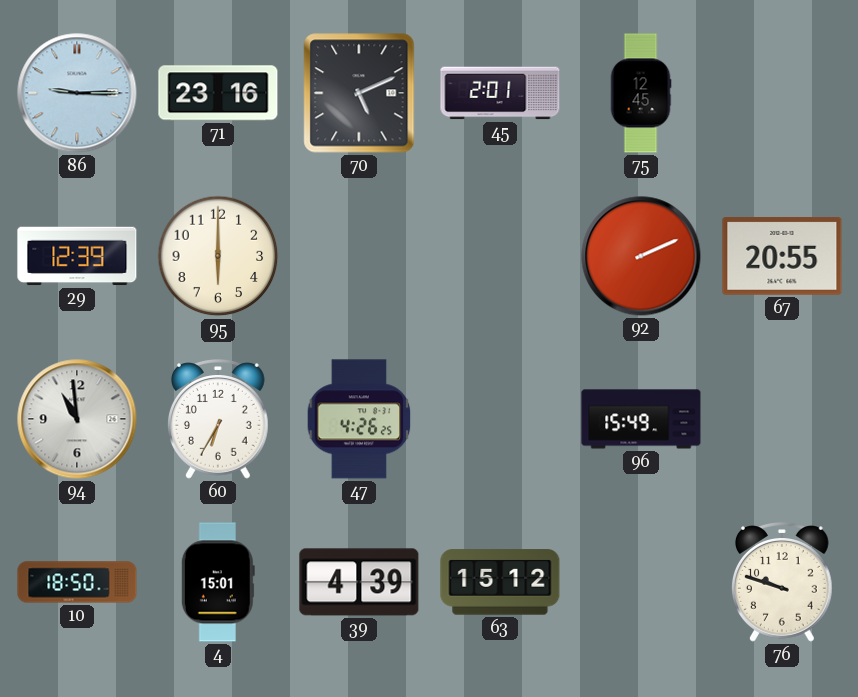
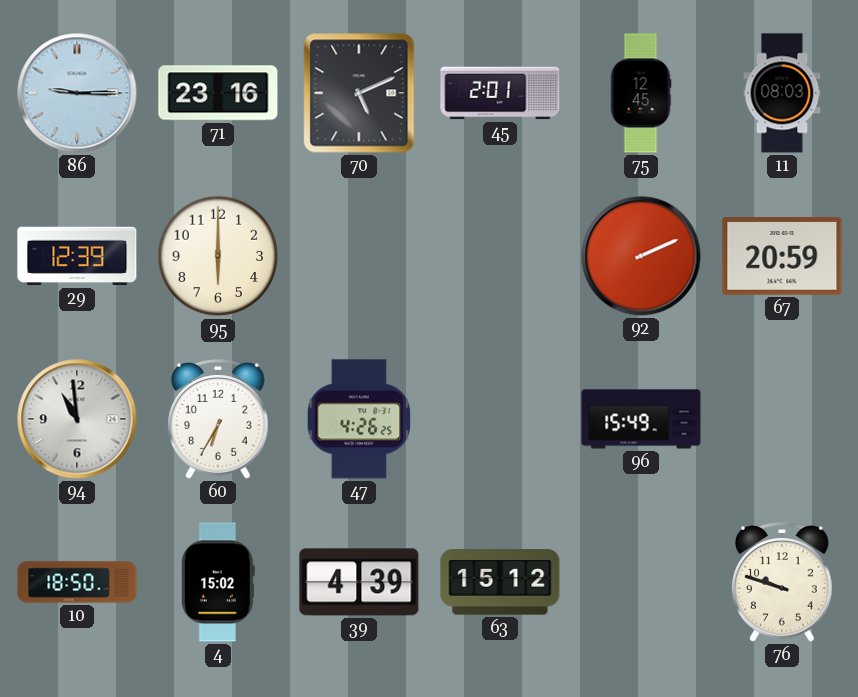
11: none -> 08:03 (782, 93)
67: 20:55 -> 20:59 (782, 257)
4: 15:01 -> 15:02 (218, 582)
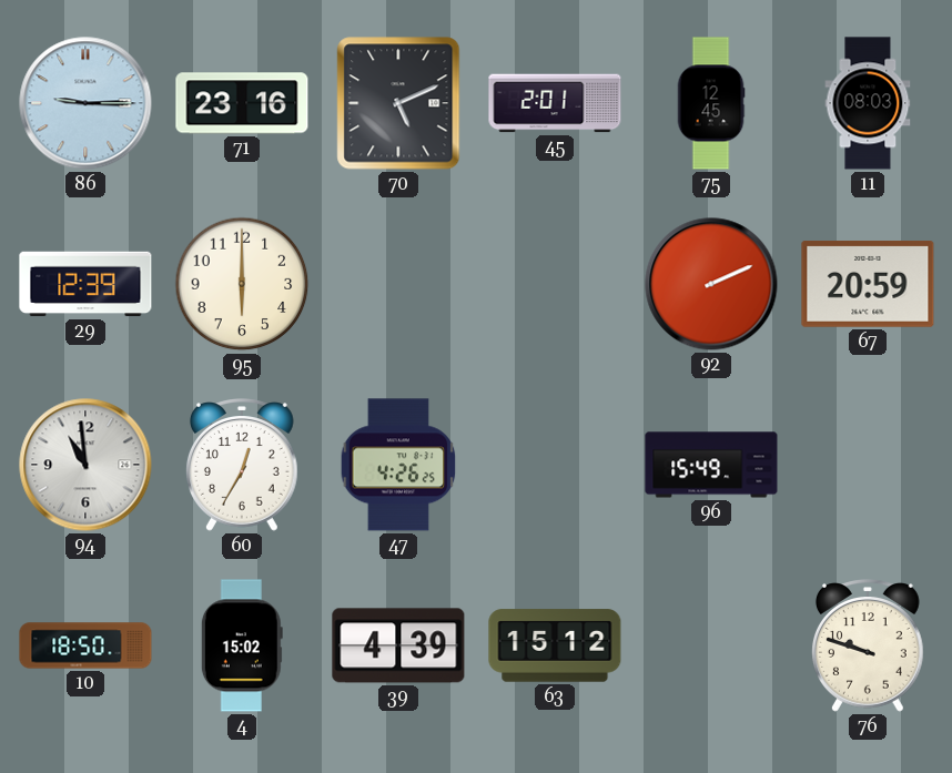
60: 6:35 -> 12:35 (242, 465)
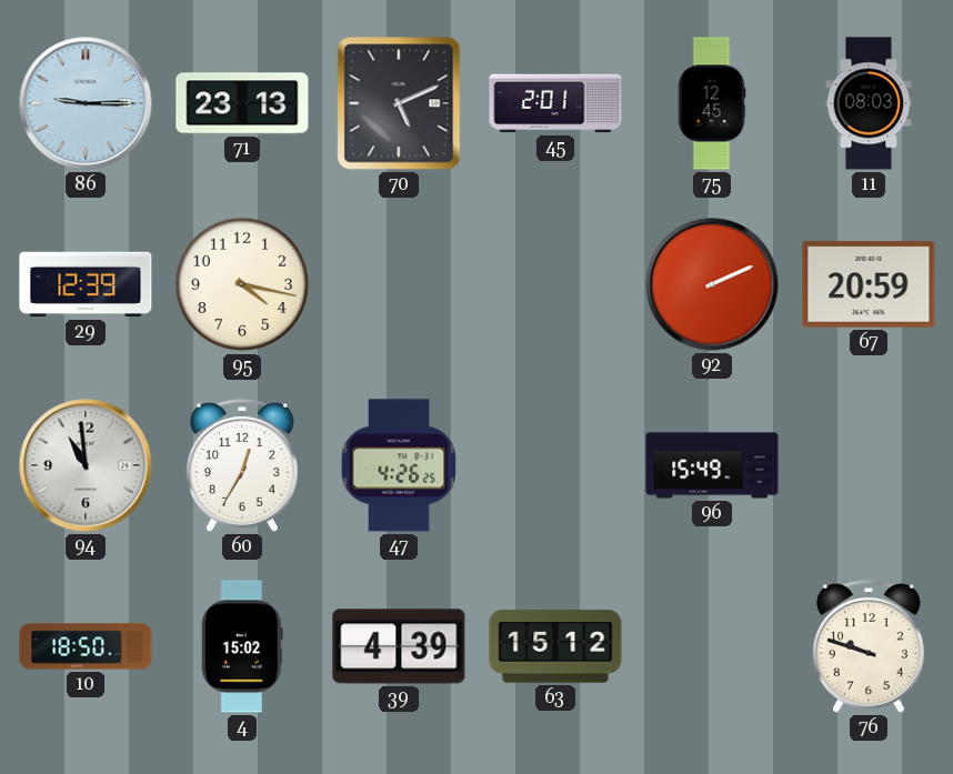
71: 23:16 -> 23:13 (242, 103)
95: 6:00 -> 4:17 (242, 284)
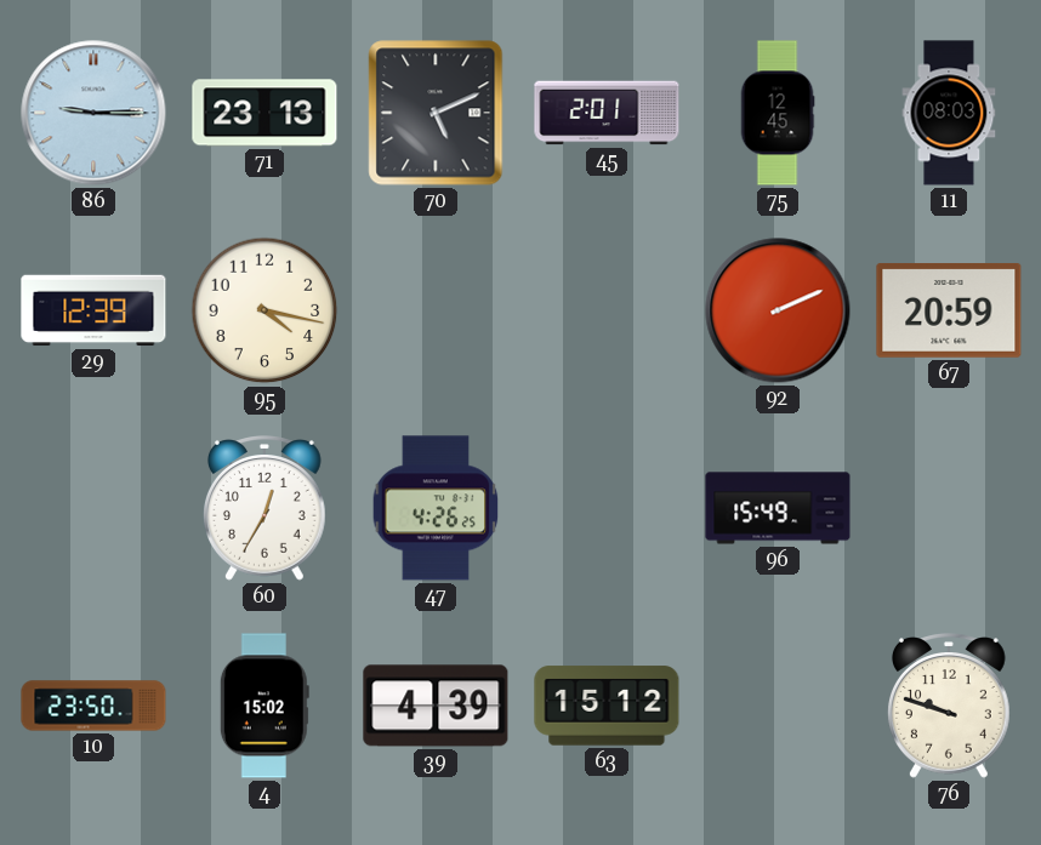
94: 10:59 -> none (86, 465)
10: 18:50 -> 23:50 (93, 706)
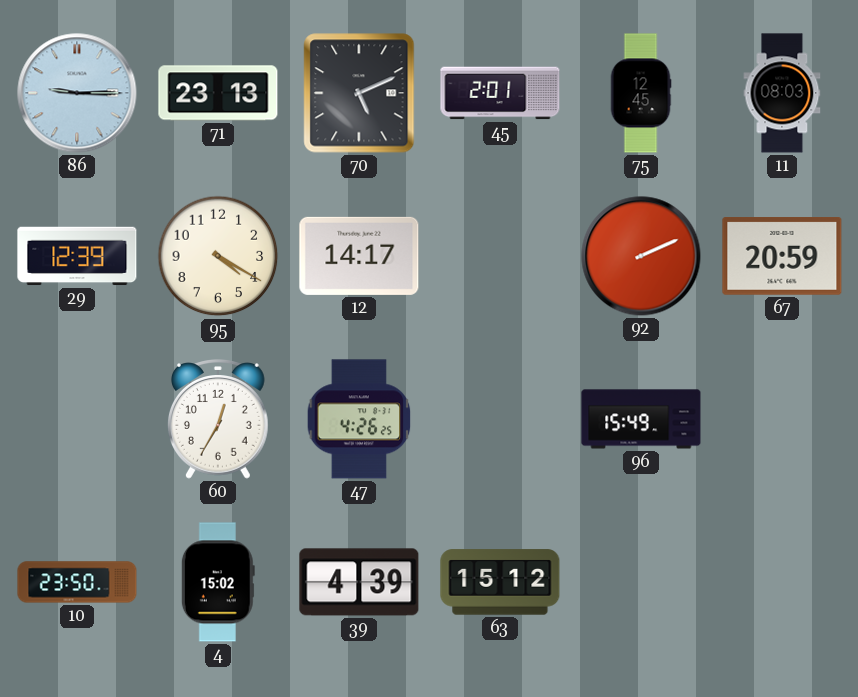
95: 4:17 -> 4:20 (218, 256)
12: none -> 14:17 (359, 256)
76: 9:48 -> none (949, 706)
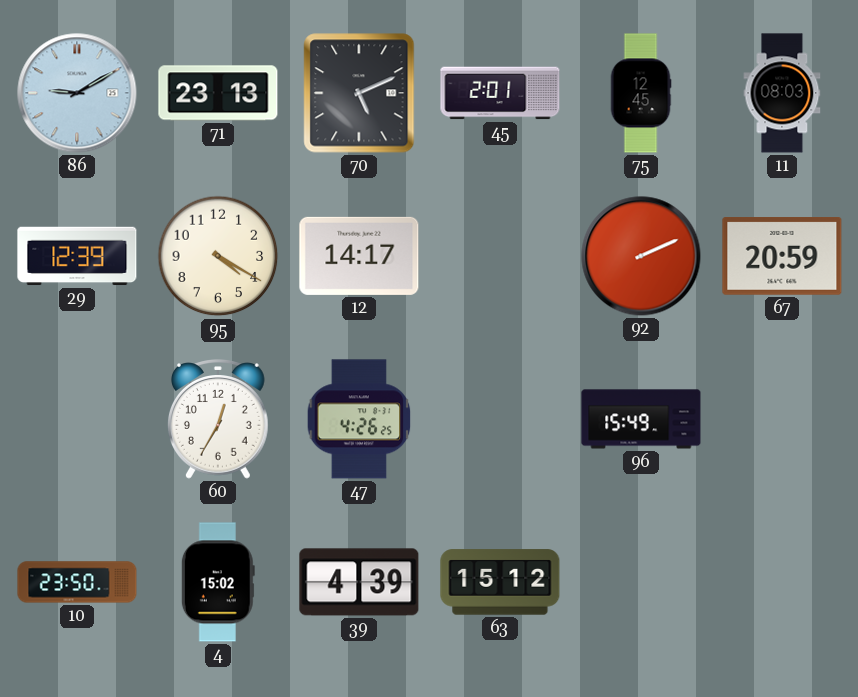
86: 9:15 -> 9:10 (77, 93)
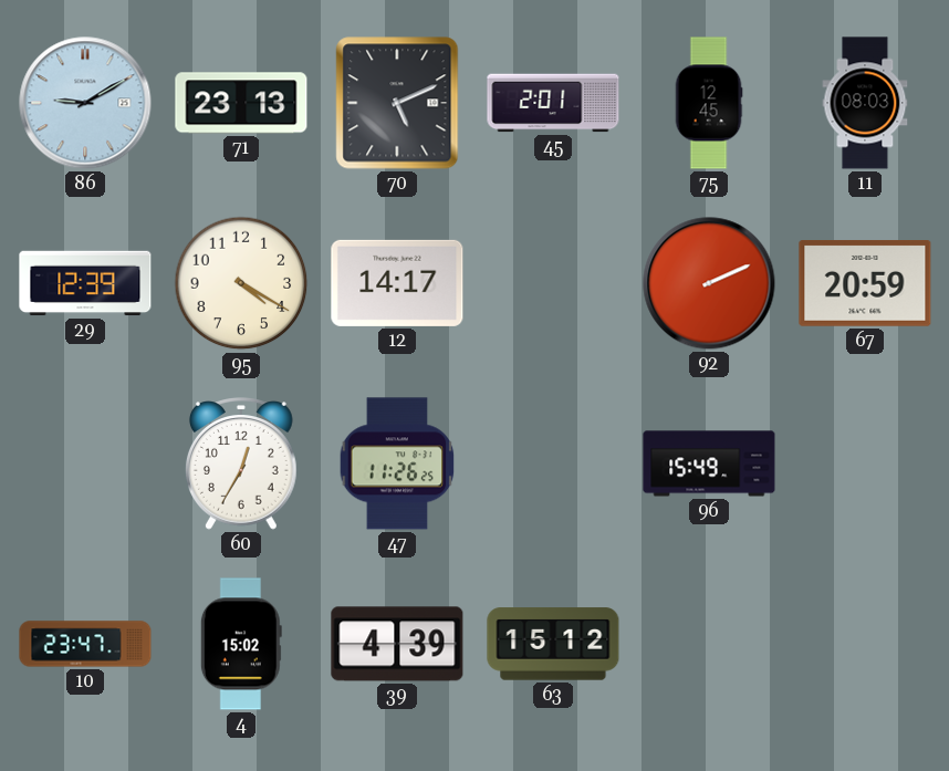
47: 4:26 -> 11:26 (397, 463)
10: 23:50 -> 23:47 (85, 644)
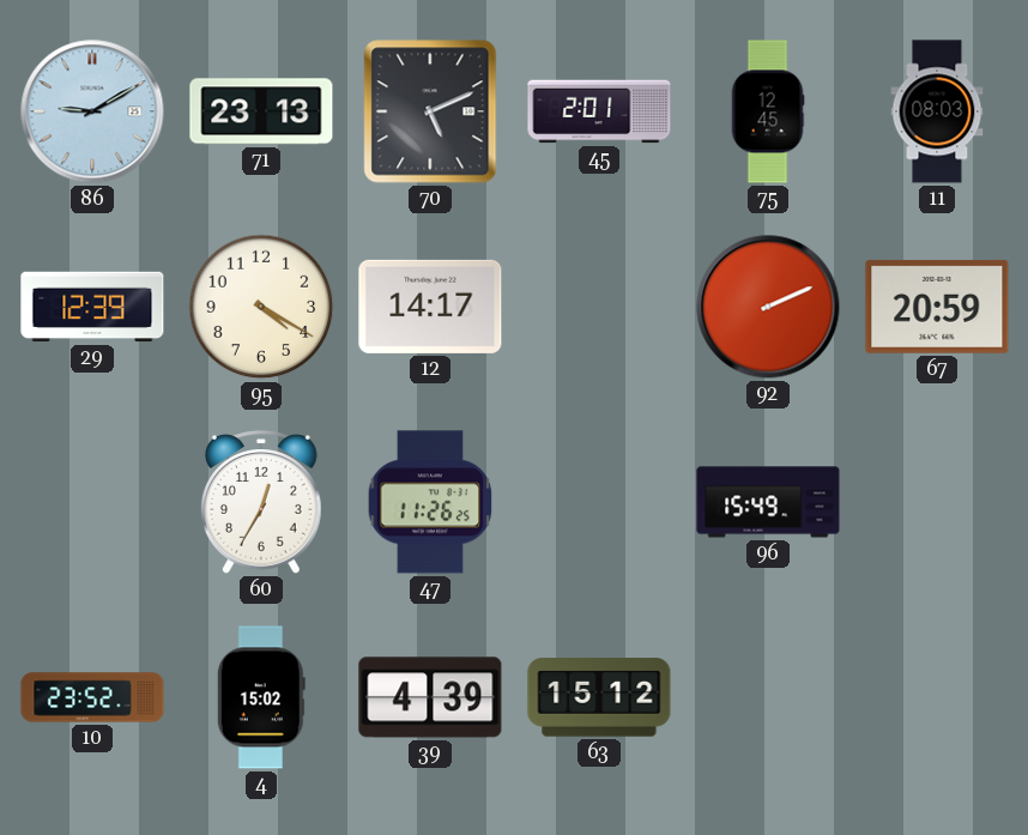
10: 23:47 -> 23:52 (92, 697)
